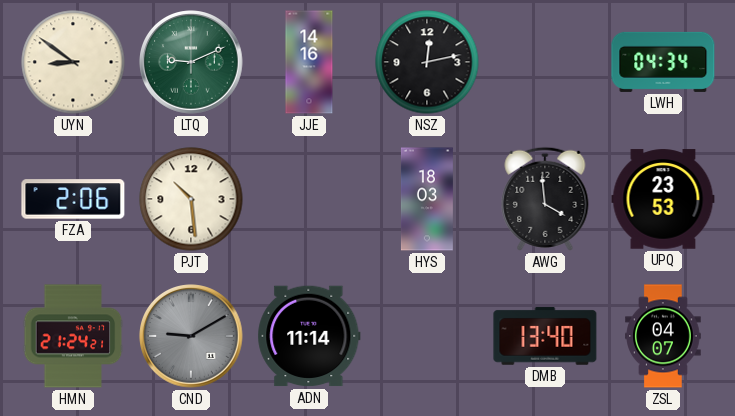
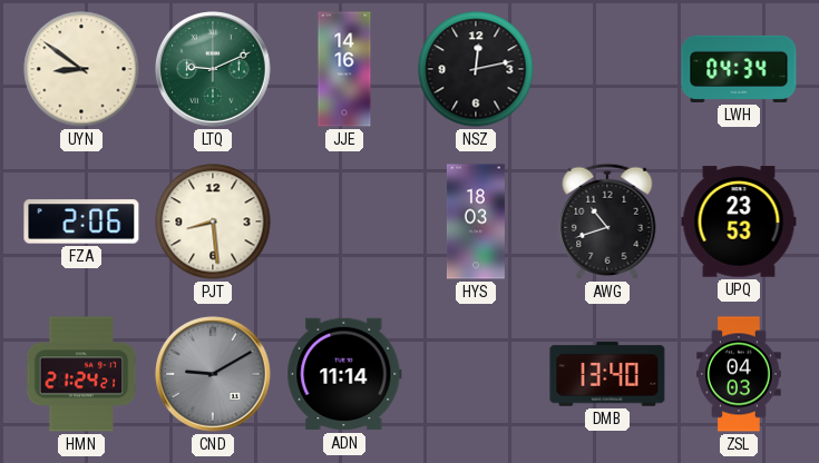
PJT: 10:29 -> 8:29 (213, 221)
AWG: 3:59 -> 10:42 (607, 221)
ZSL: 04:07 -> 04:03 (739, 374)
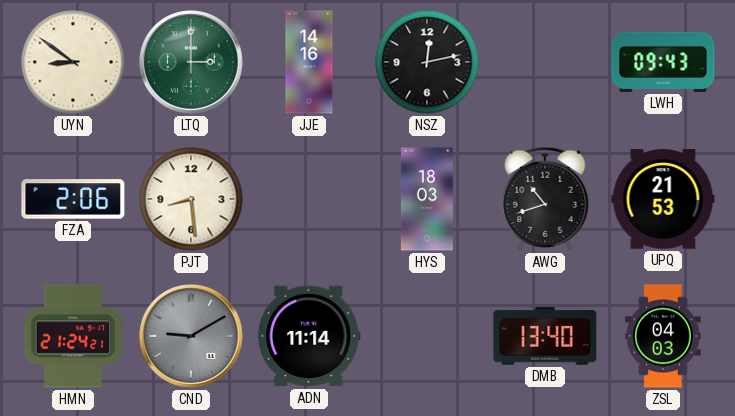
LTQ: 9:11 -> 3:00 (191, 62)
LWH: 04:34 -> 09:43 (663, 62)
UPQ: 23:53 -> 21:53 (663, 199)
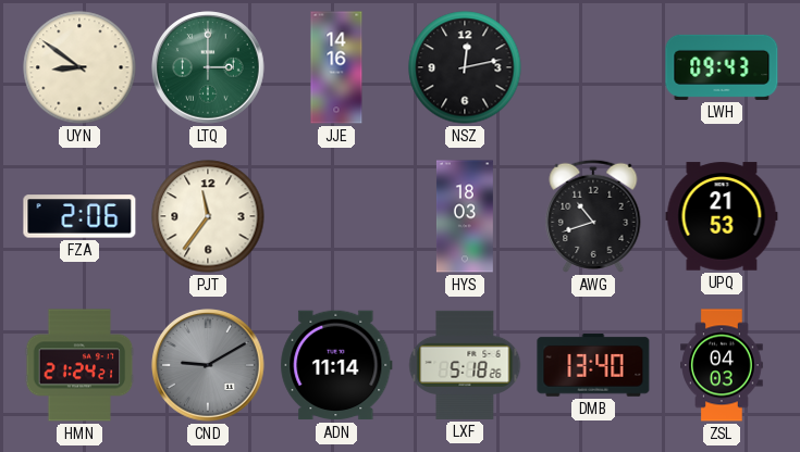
PJT: 8:29 -> 11:36 (208, 216)
LXF: none -> 5:18 (465, 365)
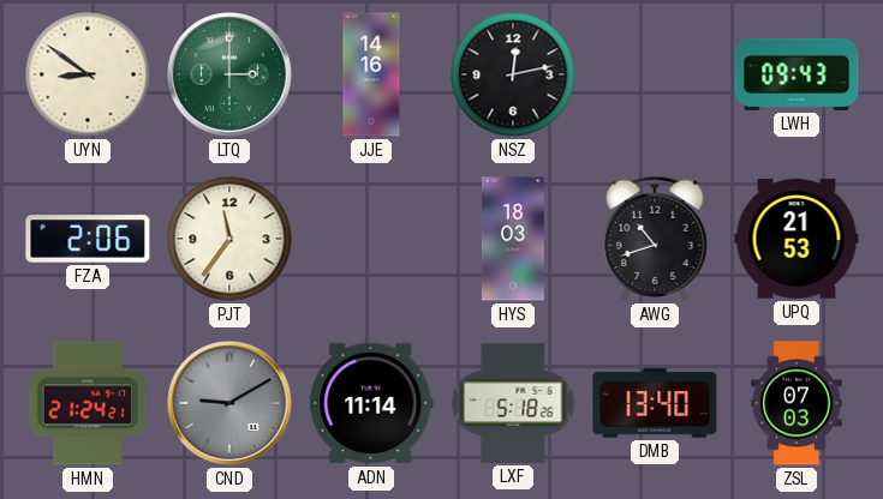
ZSL: 04:03 -> 07:03 (797, 403)
